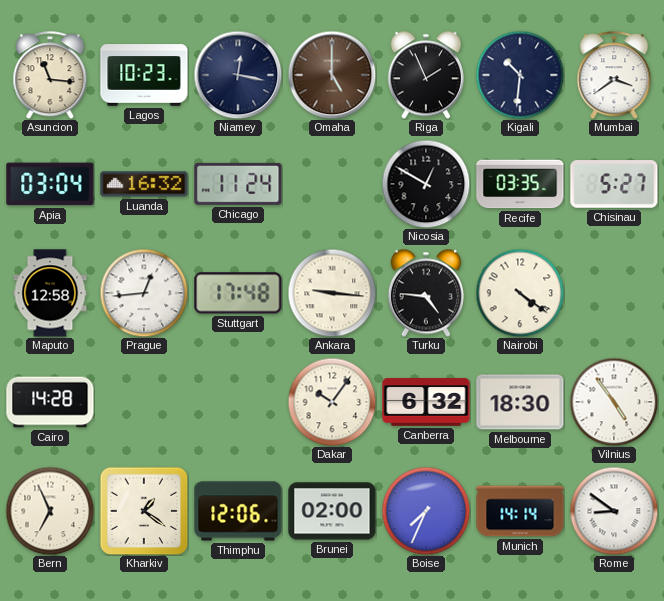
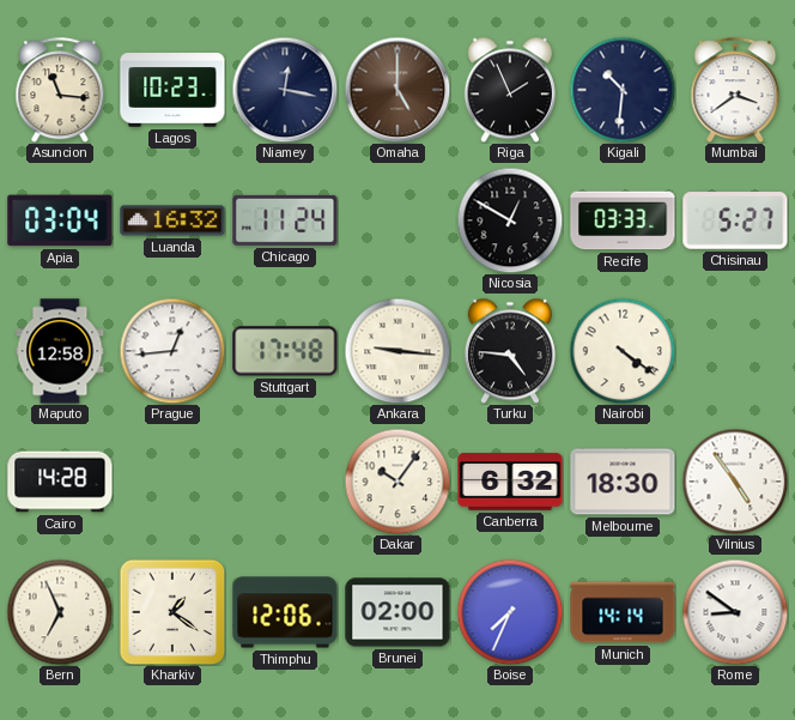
Recife: 03:35 -> 03:33 (623, 220)
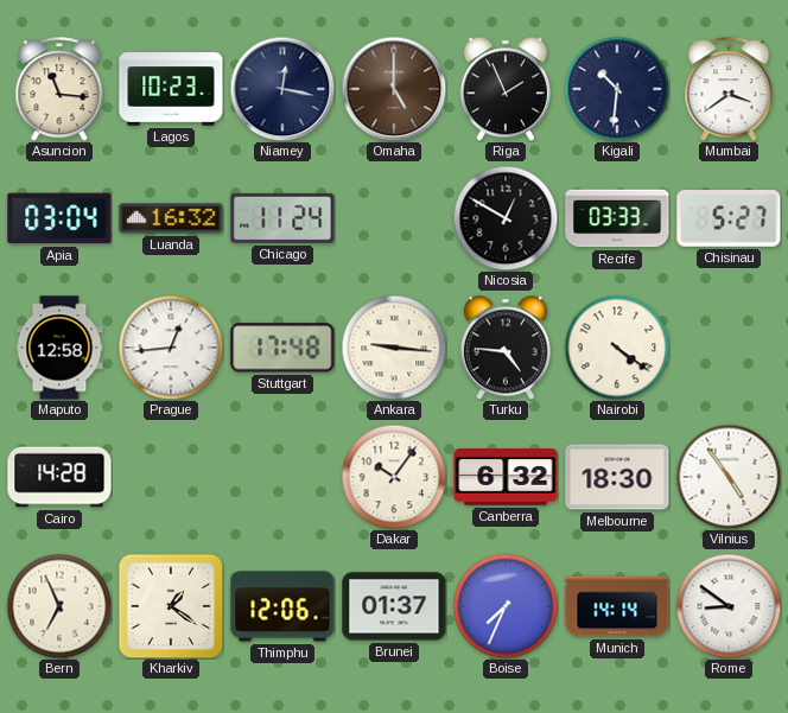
Brunei: 02:00 -> 01:37 (394, 606)
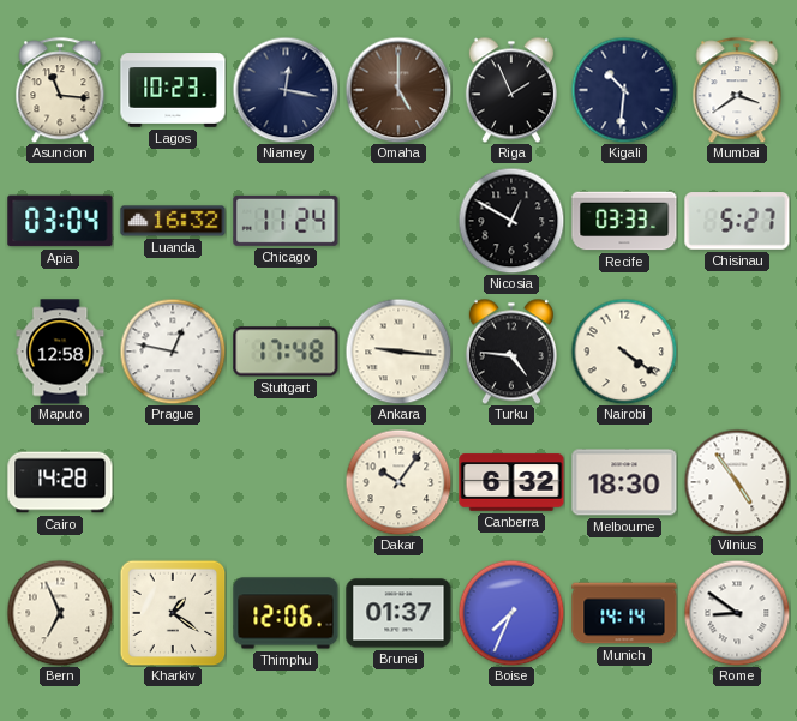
Prague: 12:44 -> 12:47 (173, 352)
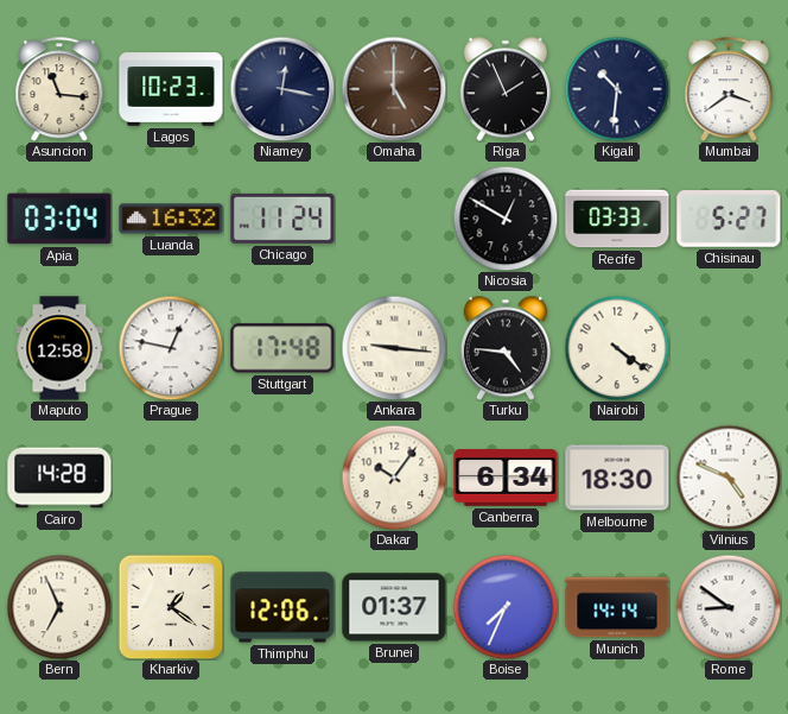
Canberra: 6:32 -> 6:34 (506, 478)
Vilnius: 4:54 -> 4:49 (729, 478)
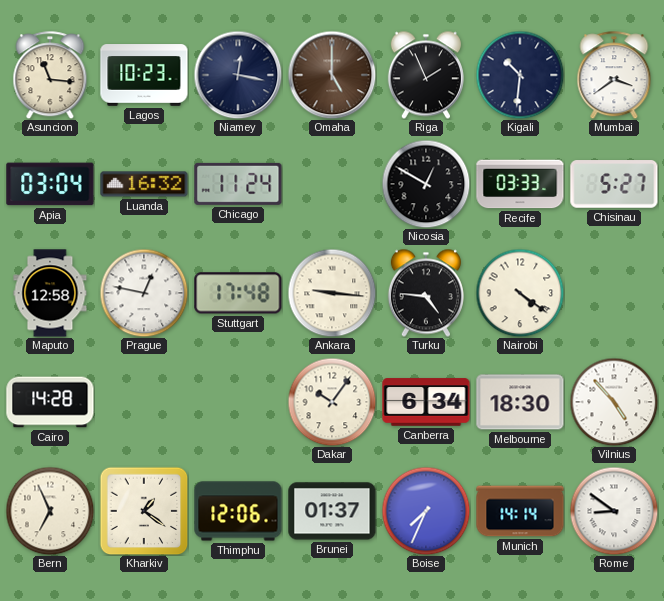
Vilnius: 4:49 -> 4:53 (614, 402)
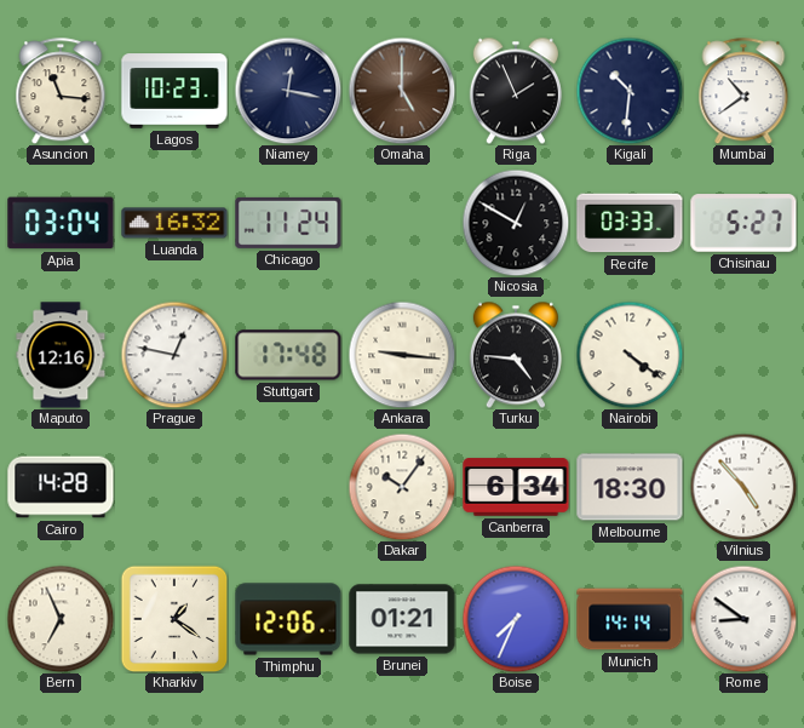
Mumbai: 3:39 -> 10:39 (743, 91)
Maputo: 12:58 -> 12:16 (61, 355)
Brunei: 01:37 -> 01:21 (402, 619)
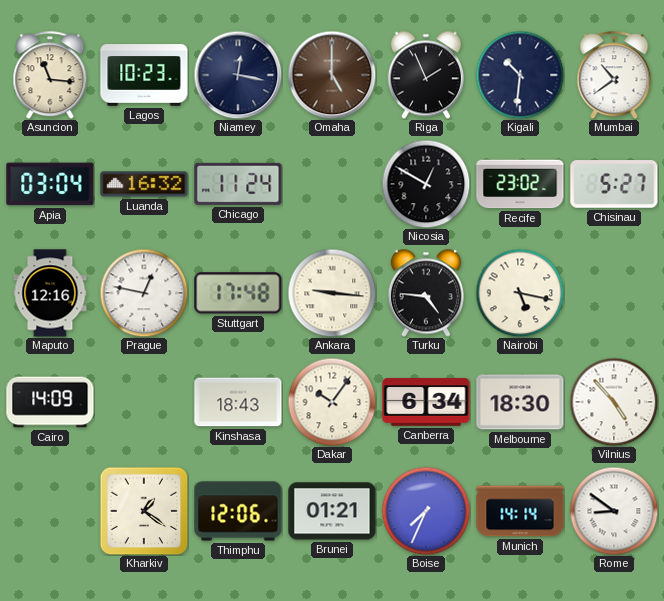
Recife: 03:33 -> 23:02 (520, 184)
Nairobi: 4:21 -> 5:17 (520, 293)
Cairo: 14:28 -> 14:09 (50, 402)
Kinshasa: none -> 18:43 (238, 402)
Bern: 6:56 -> none (61, 619)
